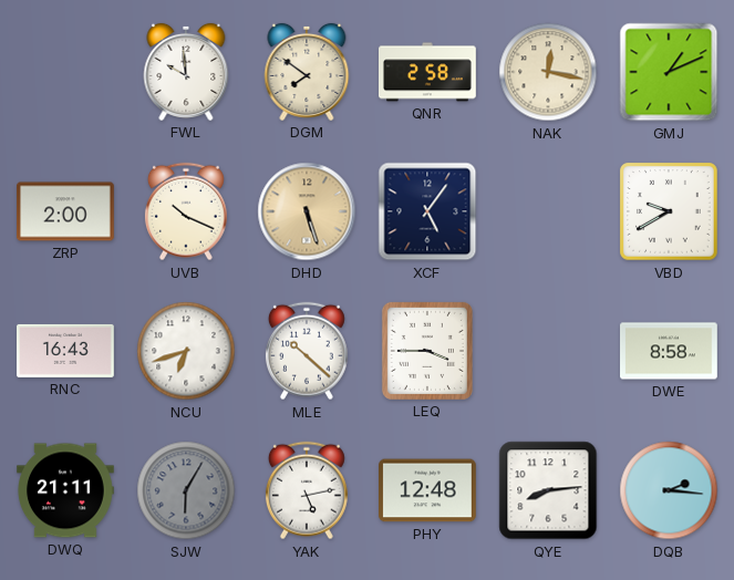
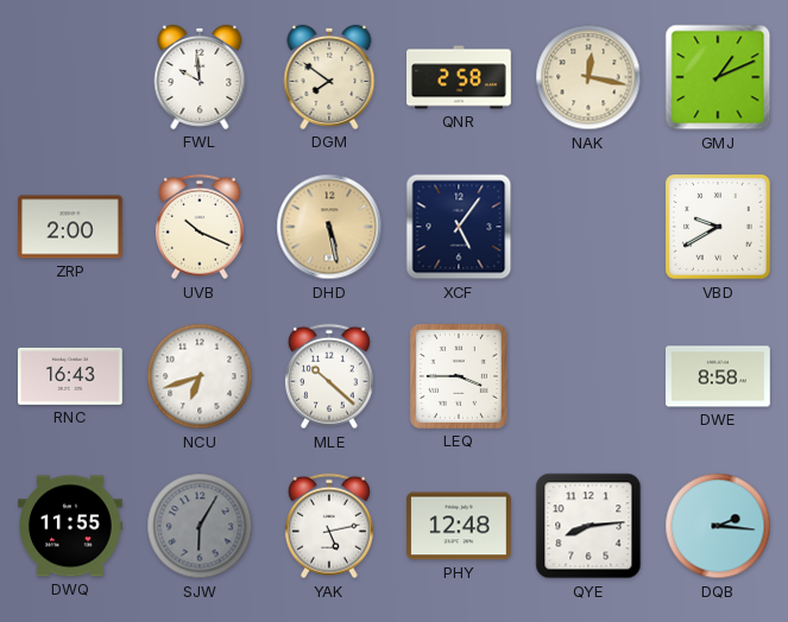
DHD: 5:27 -> 5:28 (329, 227)
DWQ: 21:11 -> 11:55 (71, 526)
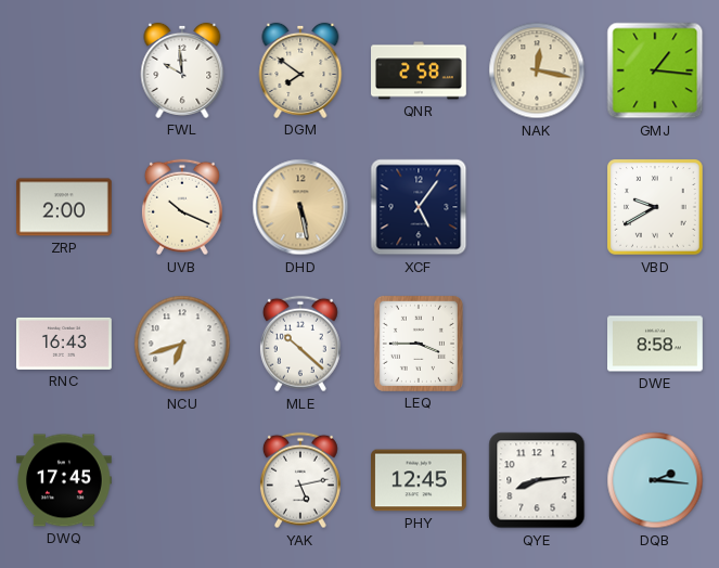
GMJ: 1:11 -> 1:16 (655, 70)
DWQ: 11:55 -> 17:45 (65, 480)
SJW: 6:05 -> none (200, 526)
PHY: 12:48 -> 12:45 (420, 480)
